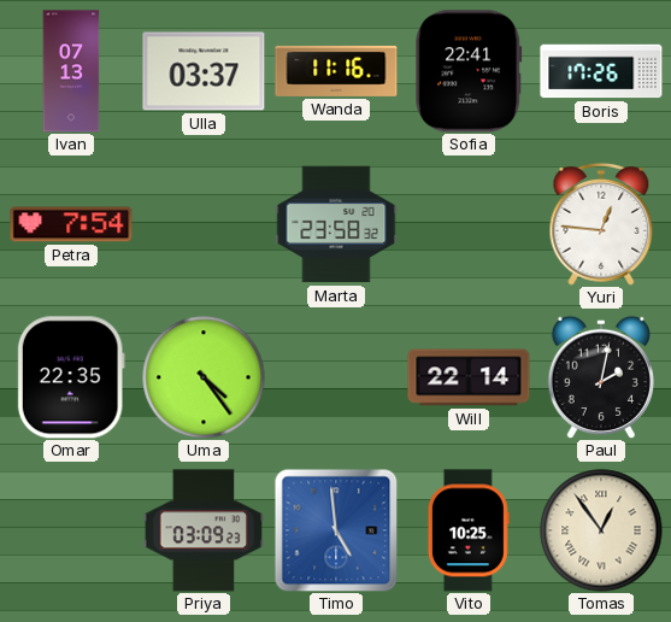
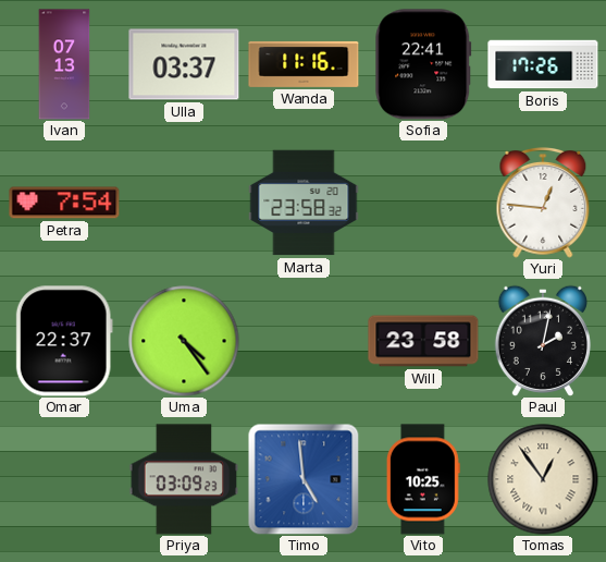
Omar: 22:35 -> 22:37 (64, 341)
Will: 22:14 -> 23:58 (423, 341)
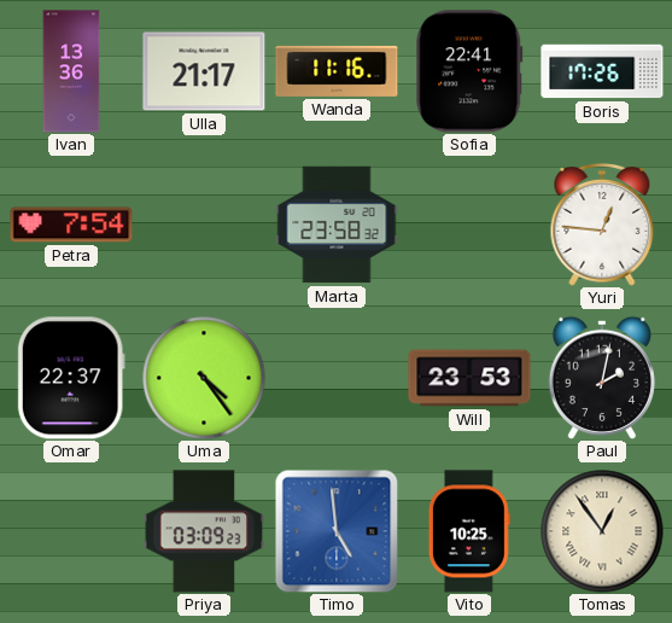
Ivan: 07:13 -> 13:36 (71, 71)
Ulla: 03:37 -> 21:17 (204, 71)
Will: 23:58 -> 23:53 (469, 378)
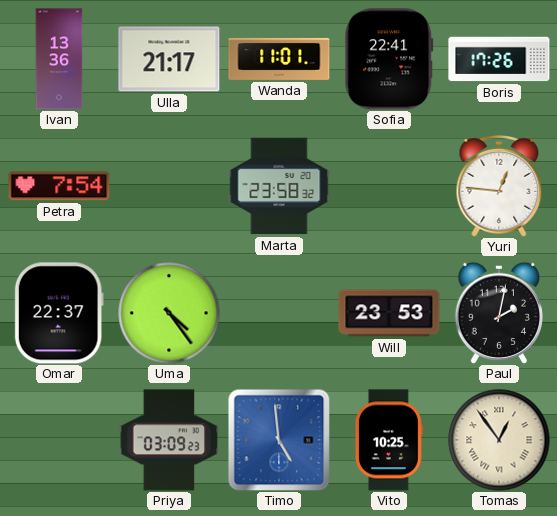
Wanda: 11:16 -> 11:01 (279, 59)
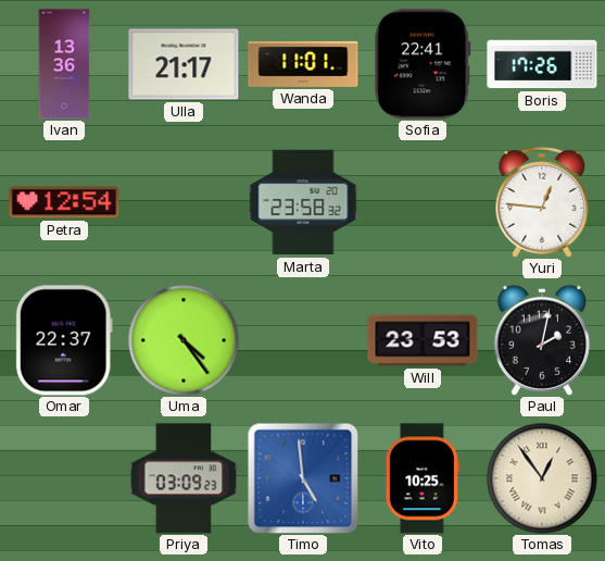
Petra: 7:54 -> 12:54 (64, 202)
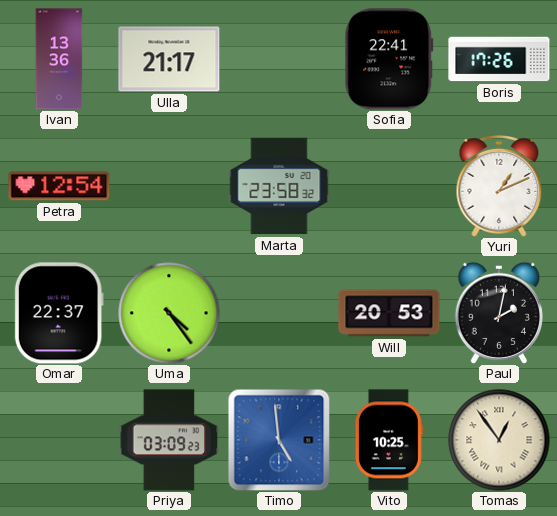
Wanda: 11:01 -> none (303, 64)
Yuri: 12:46 -> 1:11 (499, 187)
Will: 23:53 -> 20:53 (389, 313)
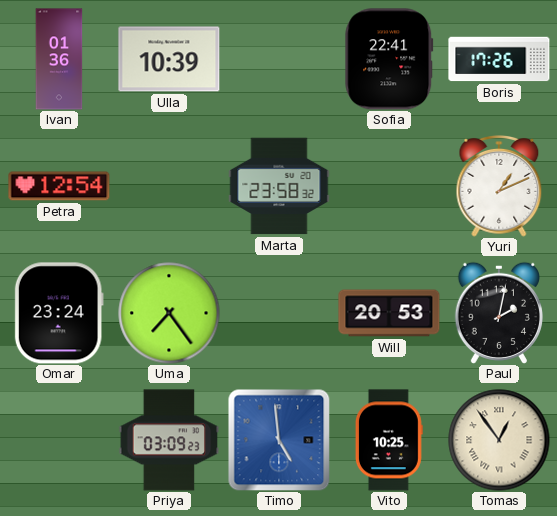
Ivan: 13:36 -> 01:36 (59, 59)
Ulla: 21:17 -> 10:39 (169, 59)
Omar: 22:37 -> 23:24 (59, 313)
Uma: 4:24 -> 7:24 (169, 313)
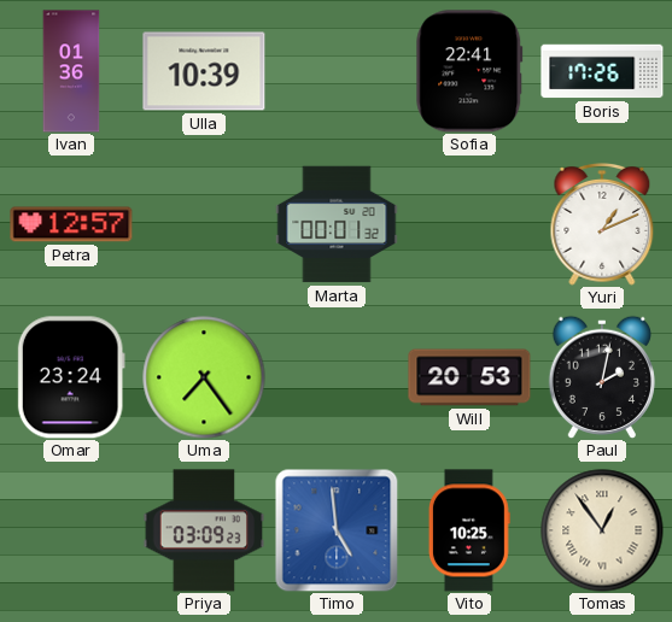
Petra: 12:54 -> 12:57 (71, 224)
Marta: 23:58 -> 00:01 (337, 224)
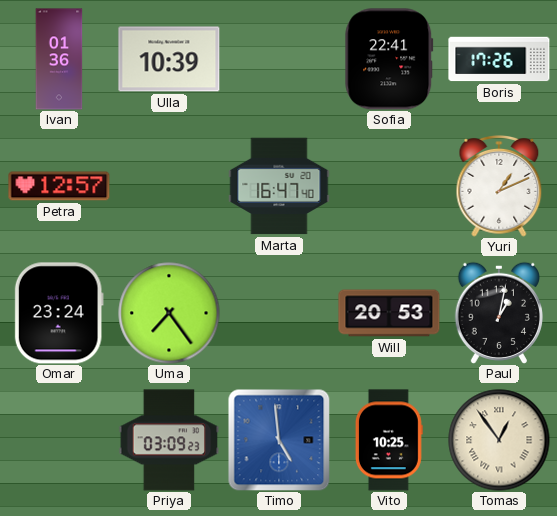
Marta: 00:01 -> 16:47 (279, 186)
Paul: 2:02 -> 1:02 (499, 313)
